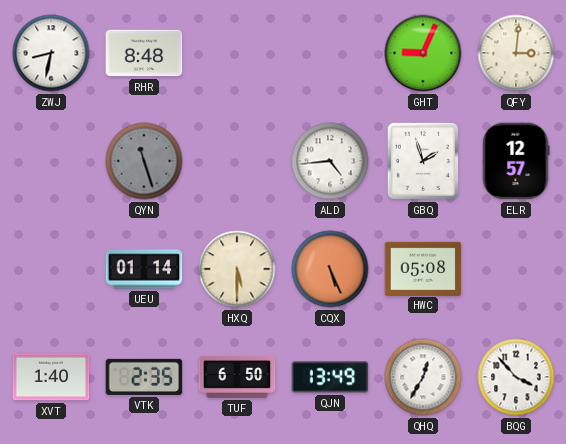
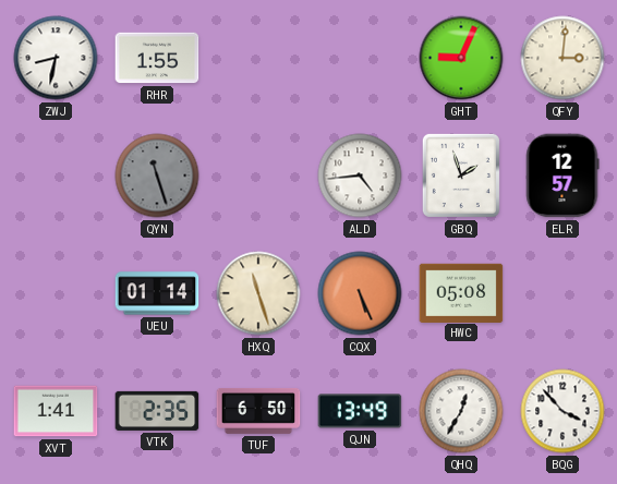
RHR: 8:48 -> 1:55 (157, 58)
HXQ: 5:30 -> 11:27 (258, 293)
XVT: 1:40 -> 1:41 (56, 411)
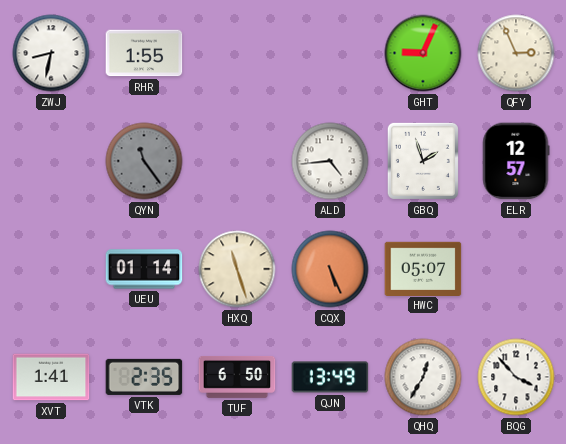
QFY: 3:01 -> 2:56 (516, 53)
QYN: 11:27 -> 11:24 (144, 161)
HWC: 05:08 -> 05:07 (423, 268)
